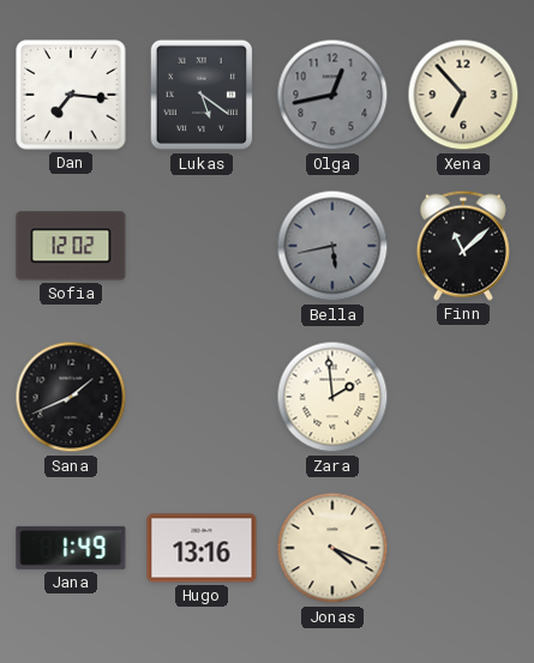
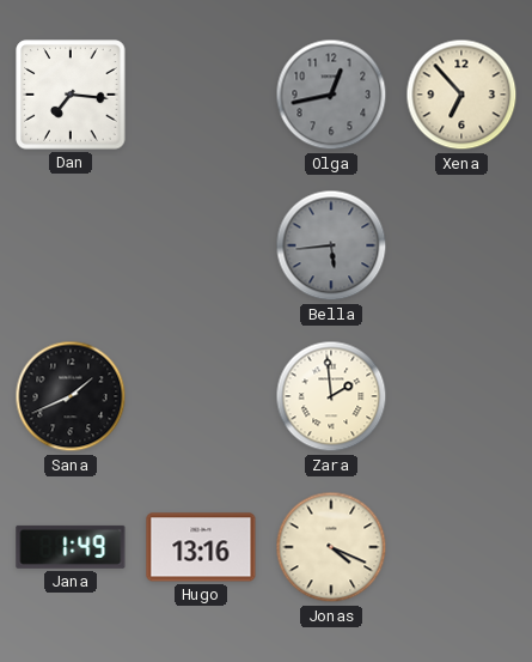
Lukas: 5:21 -> none (202, 95)
Sofia: 12:02 -> none (71, 246)
Bella: 5:43 -> 5:44 (331, 245)
Finn: 11:08 -> none (463, 246)
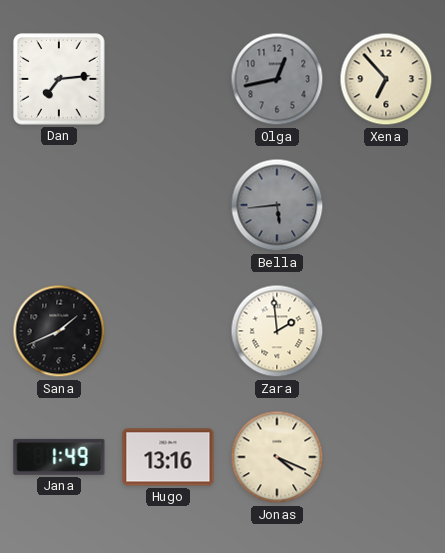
Dan: 7:16 -> 7:14 (59, 79)
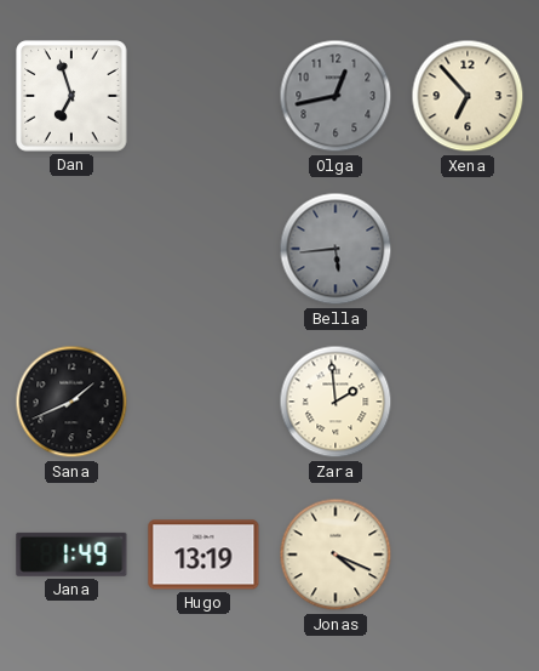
Dan: 7:14 -> 6:57 (71, 96)
Hugo: 13:16 -> 13:19 (203, 555)
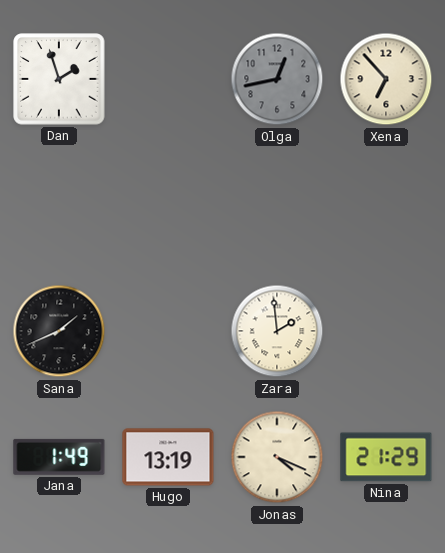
Dan: 6:57 -> 1:57 (59, 79)
Bella: 5:44 -> none (336, 249)
Nina: none -> 21:29 (386, 457)
